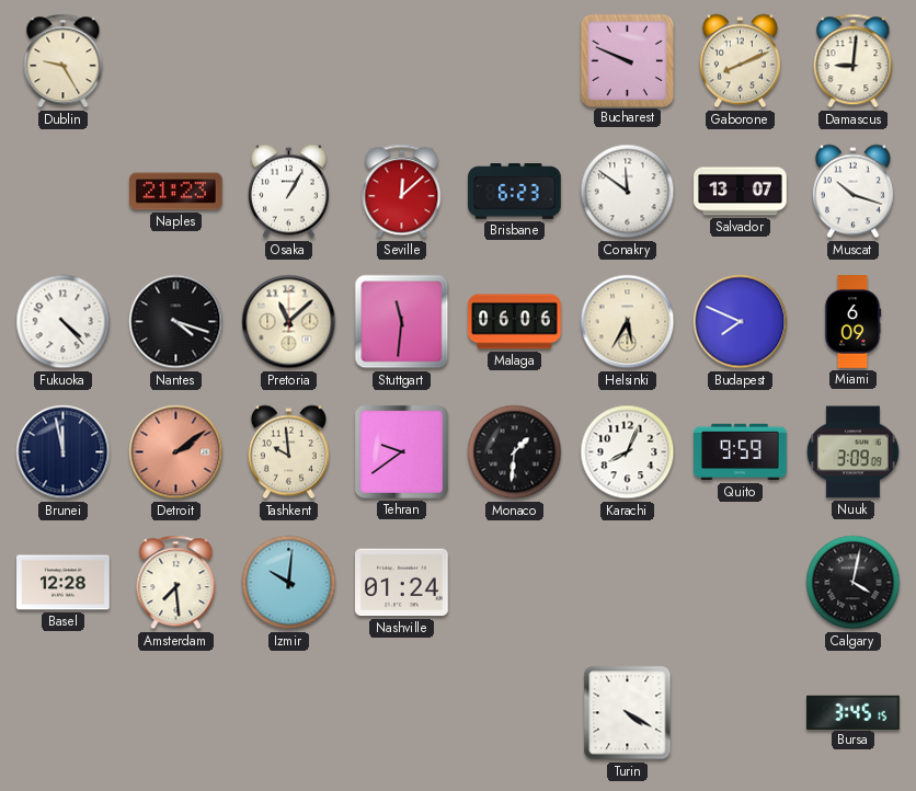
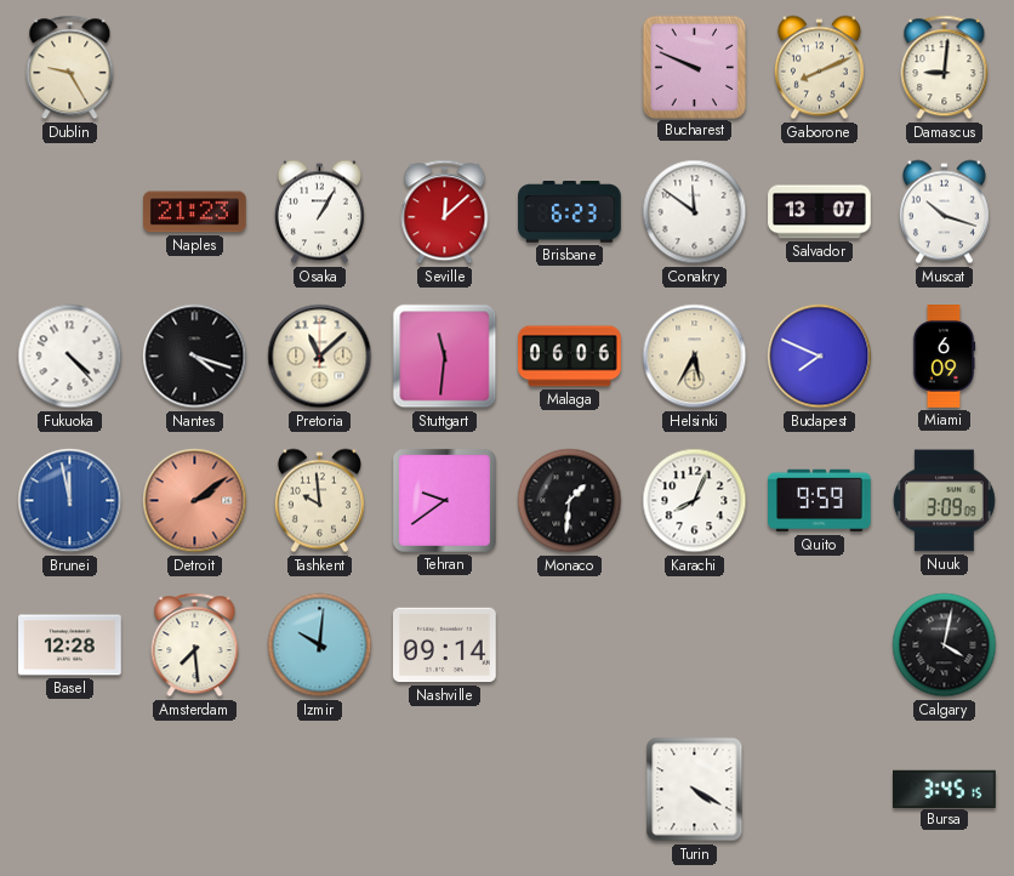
Brunei dial: navy -> blue (70, 501)
Nashville: 01:24 -> 09:14 (445, 645)
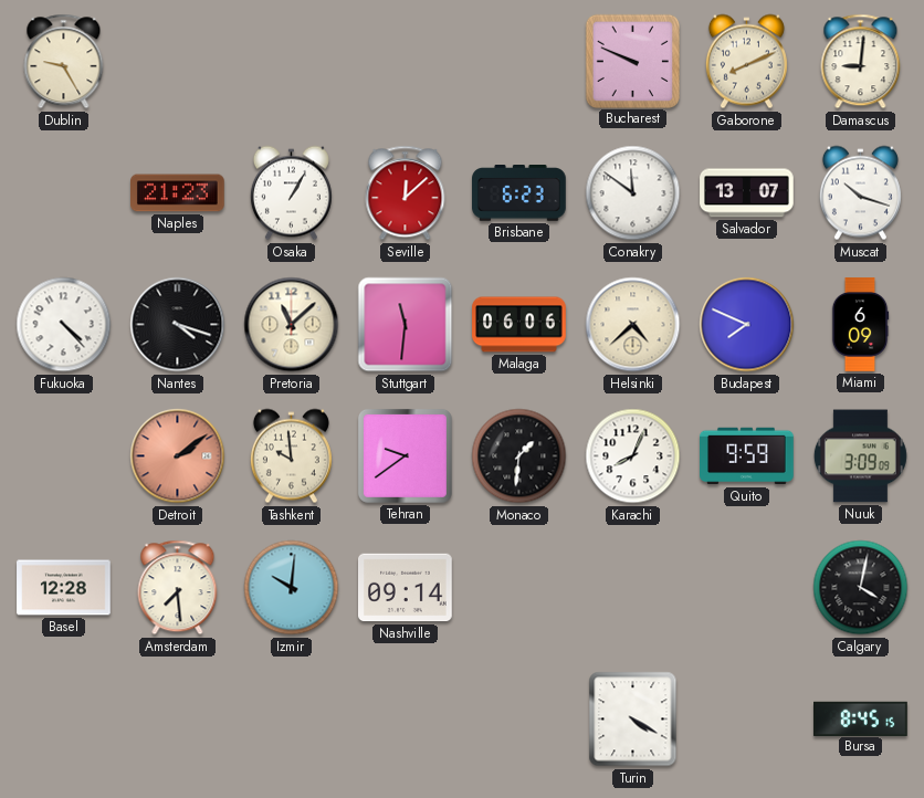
Helsinki: 5:35 -> 4:38 (633, 325)
Brunei: 11:58 -> none (70, 501)
Bursa: 3:45 -> 8:45 (861, 718)
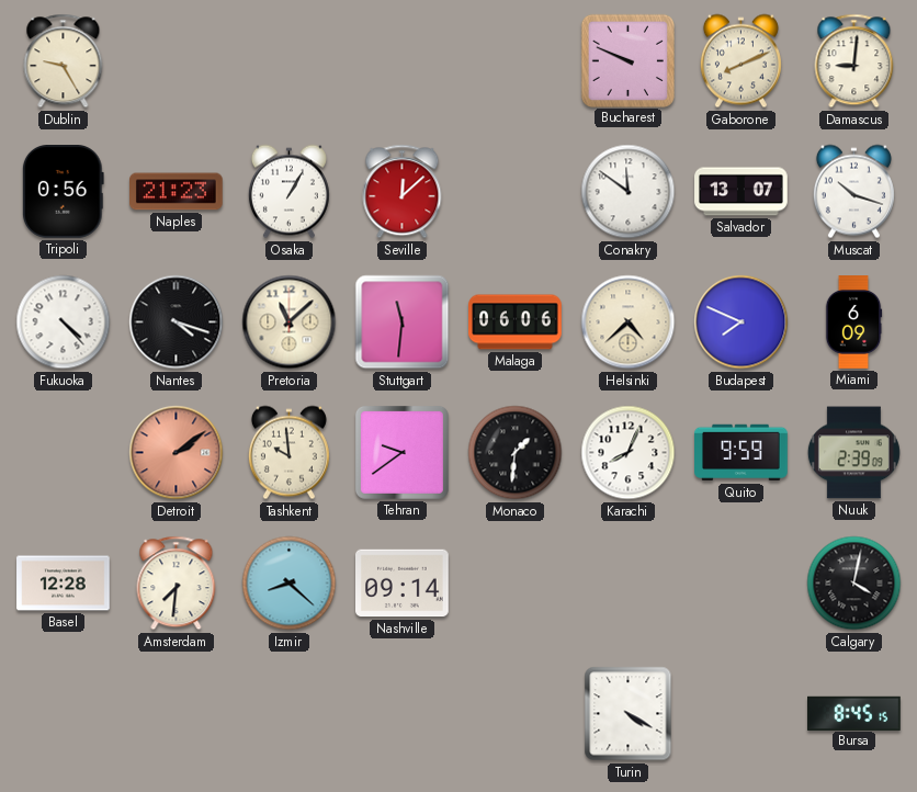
Tripoli: none -> 0:56 (63, 192)
Brisbane: 6:23 -> none (519, 193)
Nuuk: 3:09 -> 2:39 (853, 453)
Amsterdam: 7:29 -> 7:31 (177, 584)
Izmir: 10:01 -> 8:22 (290, 584)
